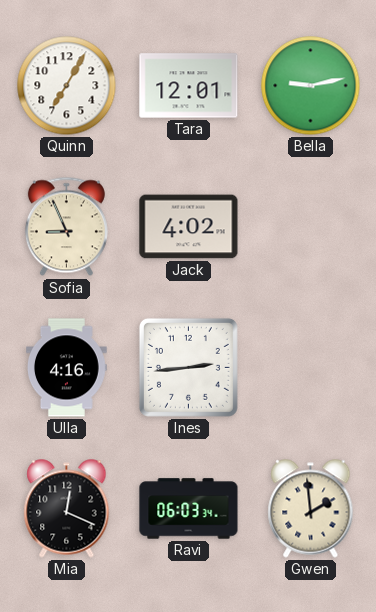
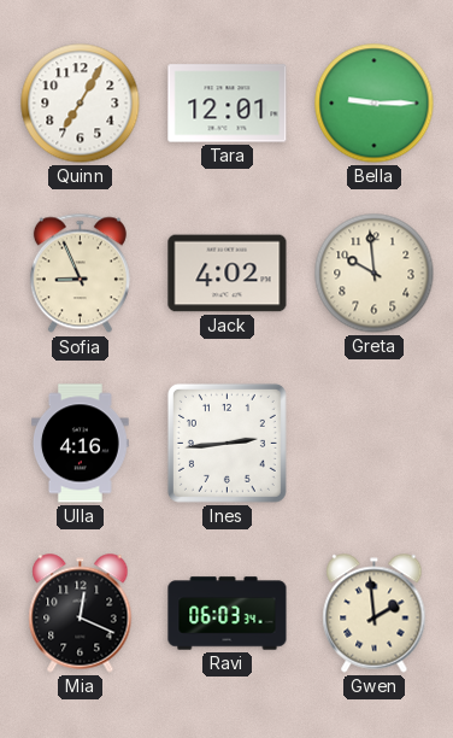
Bella: 9:13 -> 9:15 (375, 104)
Greta: none -> 9:59 (375, 274)
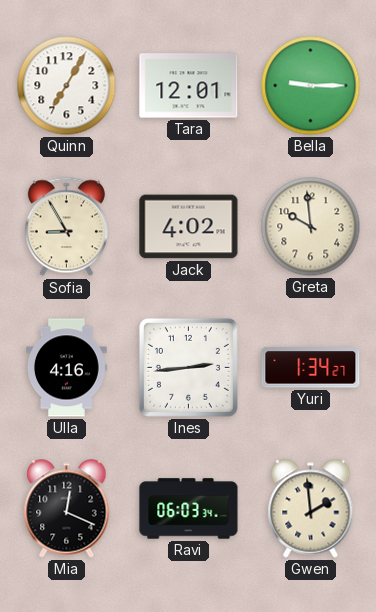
Sofia: 8:56 -> 8:55 (66, 227)
Yuri: none -> 1:34 (311, 368)
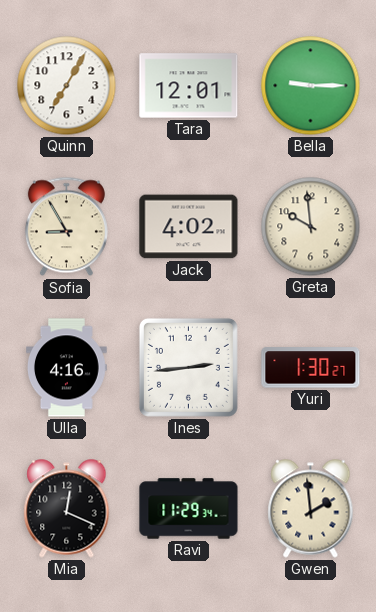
Yuri: 1:34 -> 1:30 (311, 368)
Ravi: 06:03 -> 11:29 (189, 509)
